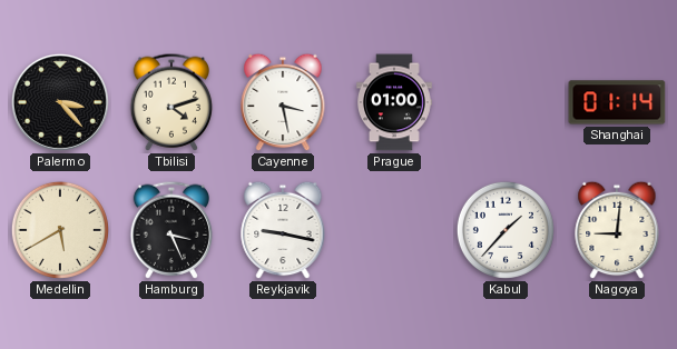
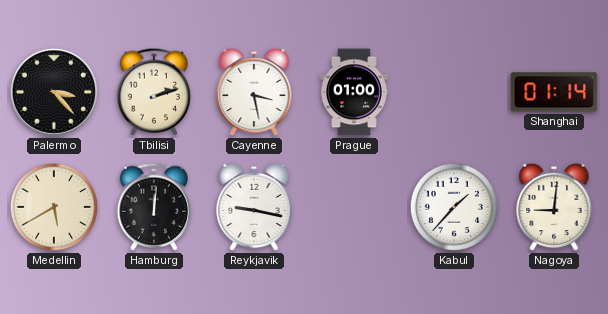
Tbilisi: 4:12 -> 2:12 (154, 92)
Hamburg: 3:26 -> 12:01 (154, 207)
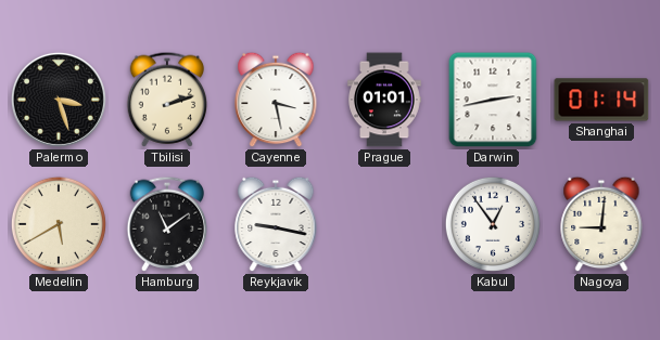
Palermo: 3:23 -> 3:27 (59, 100)
Prague: 01:00 -> 01:01 (385, 100)
Darwin: none -> 2:43 (493, 100)
Hamburg: 12:01 -> 11:09 (167, 224)
Kabul: 1:37 -> 12:54 (493, 224)
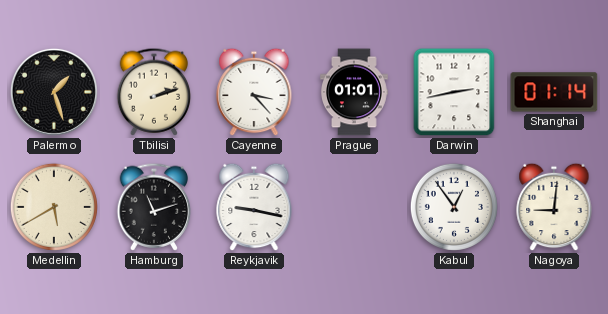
Palermo: 3:27 -> 1:27 (54, 92)
Cayenne: 3:28 -> 3:23 (254, 92)
Hamburg: 11:09 -> 11:12 (154, 207)
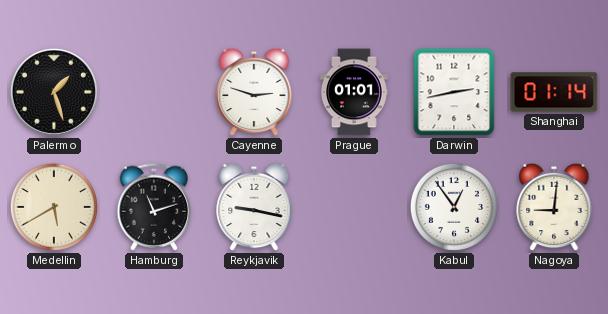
Tbilisi: 2:12 -> none (154, 92)
Cayenne: 3:23 -> 2:48 (254, 92)
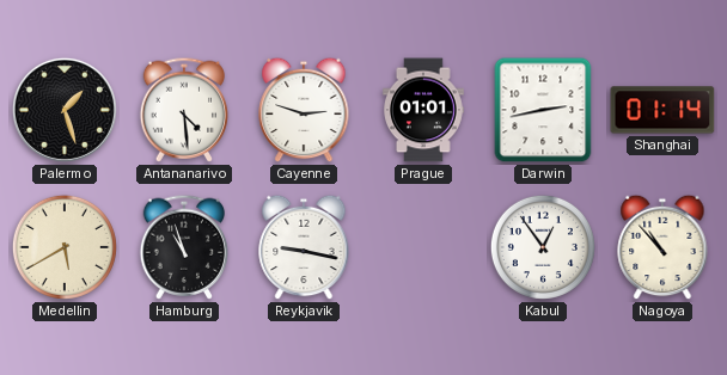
Antananarivo: none -> 4:29 (184, 110)
Hamburg: 11:12 -> 10:57 (184, 247)
Nagoya: 9:01 -> 10:53 (662, 247)
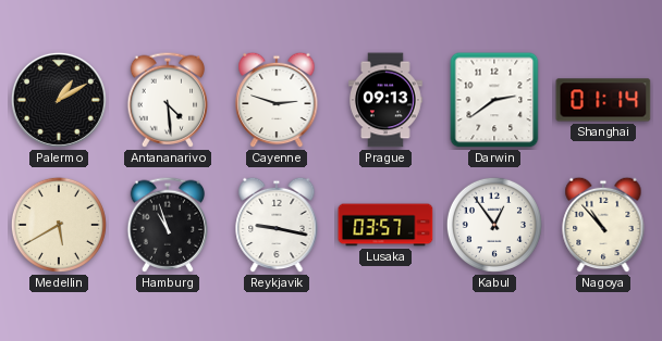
Palermo: 1:27 -> 1:10 (59, 100)
Prague: 01:01 -> 09:13 (387, 100)
Darwin: 2:43 -> 2:39 (494, 100)
Lusaka: none -> 03:57 (385, 225)
